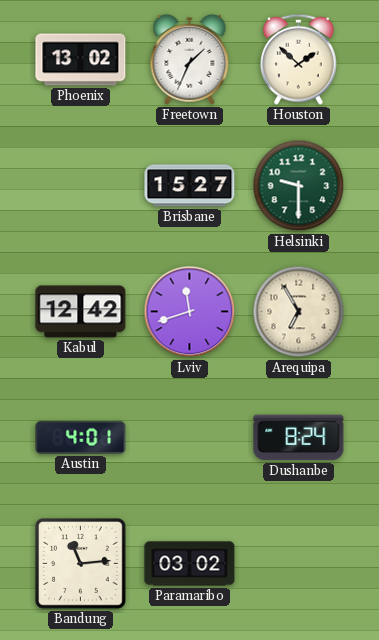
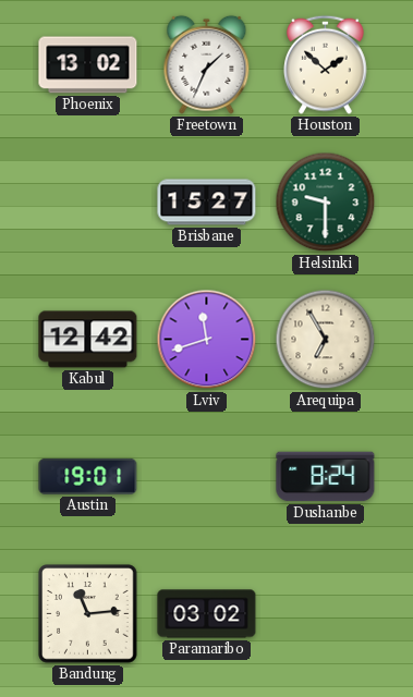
Austin: 4:01 -> 19:01 (88, 476)
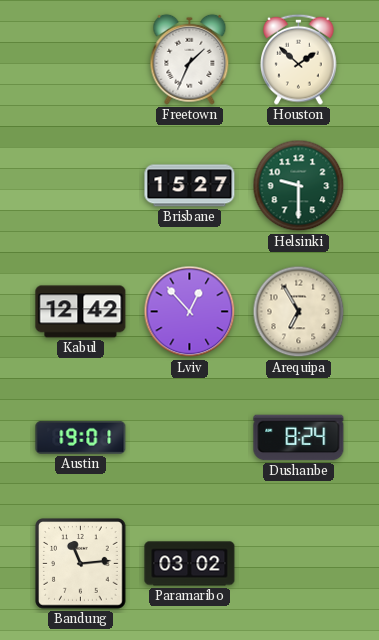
Phoenix: 13:02 -> none (88, 65)
Lviv: 11:42 -> 12:53 (190, 312)
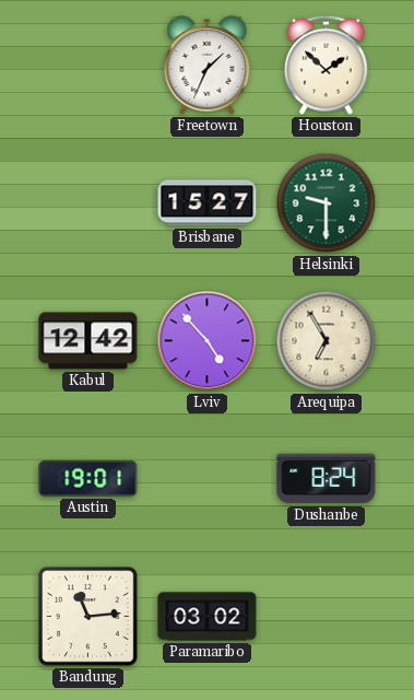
Lviv: 12:53 -> 4:53 (208, 341)
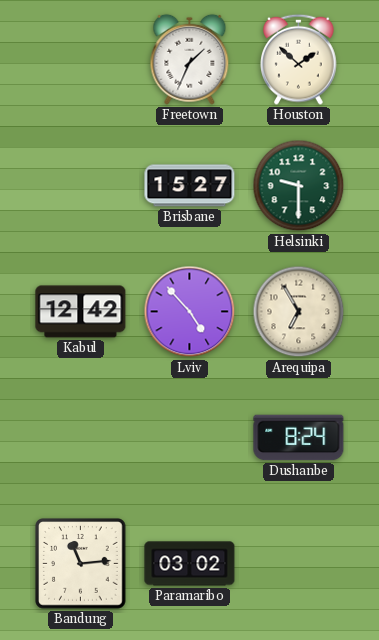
Austin: 19:01 -> none (88, 478)
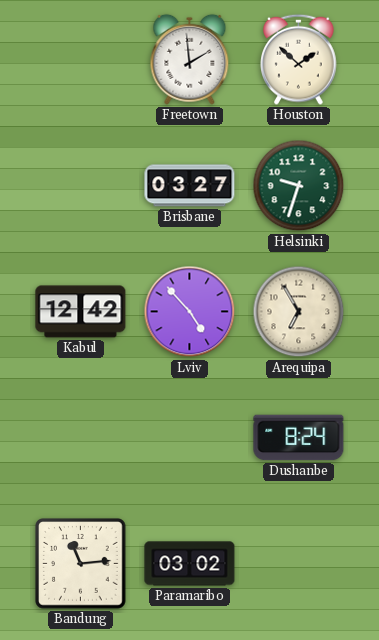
Freetown: 1:34 -> 1:59 (190, 59)
Brisbane: 15:27 -> 03:27 (190, 186)
Helsinki: 9:30 -> 9:33 (299, 186)
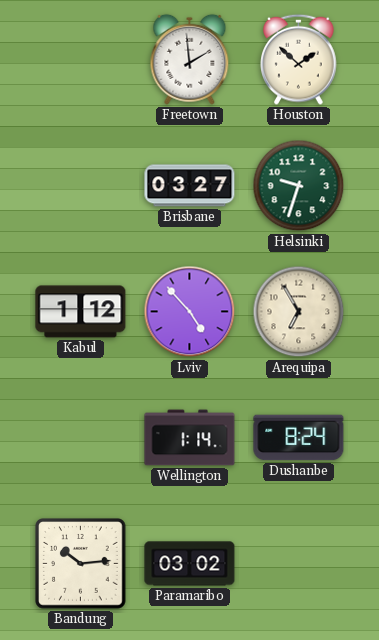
Kabul: 12:42 -> 1:12 (81, 312)
Wellington: none -> 1:14 (190, 438)
Bandung: 11:14 -> 10:14 (81, 564)
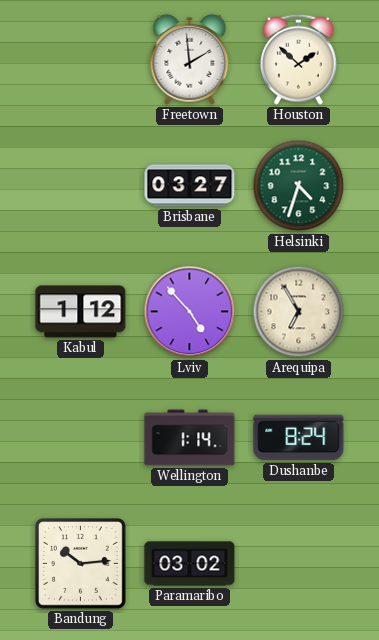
Helsinki: 9:33 -> 4:33 (299, 186)
